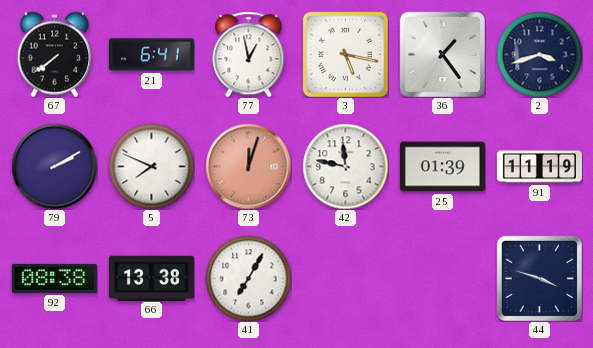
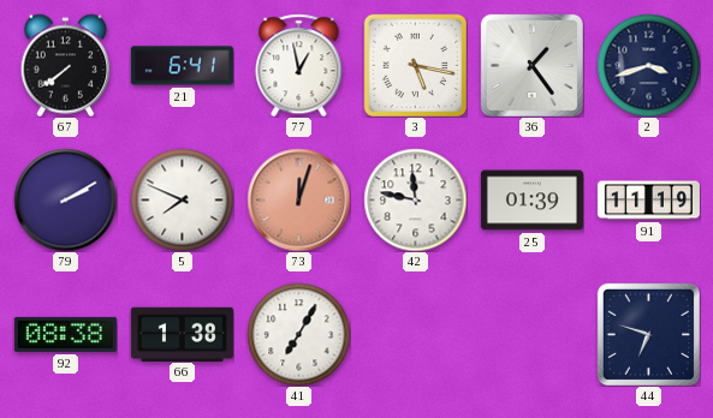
66: 13:38 -> 1:38 (182, 334)
44: 3:48 -> 6:48 (648, 334)
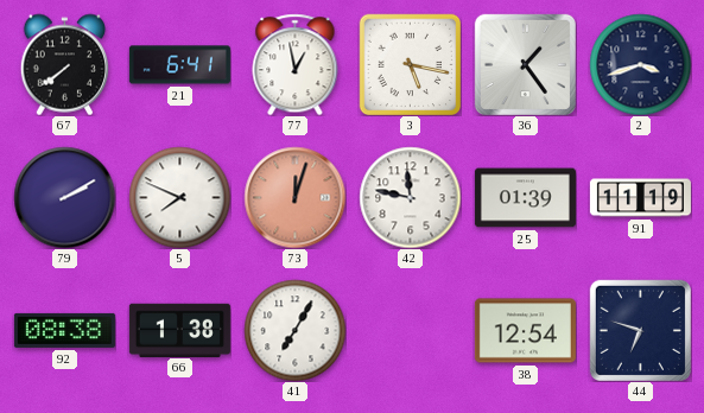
38: none -> 12:54 (525, 331)
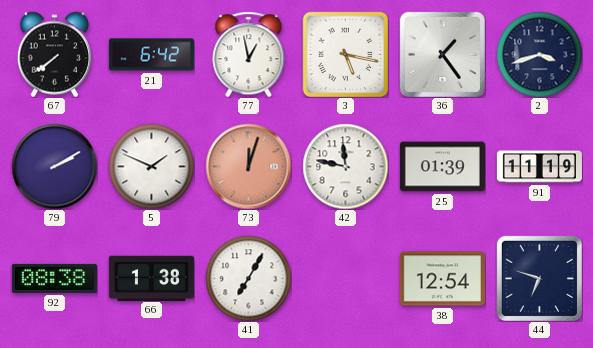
21: 6:41 -> 6:42 (151, 55)
5: 7:49 -> 1:49 (151, 166)
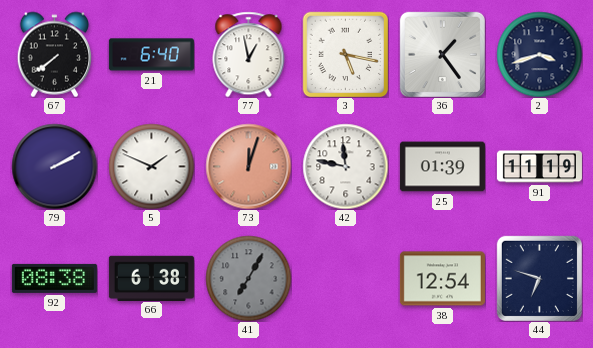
21: 6:42 -> 6:40 (151, 55)
66: 1:38 -> 6:38 (151, 278)
41 dial: white -> grey (248, 278)
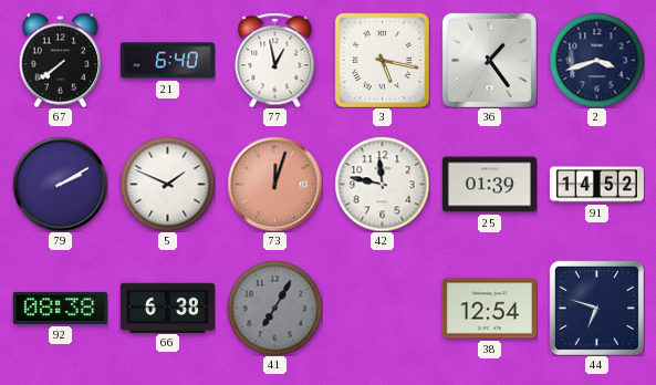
91: 11:19 -> 14:52 (596, 185)
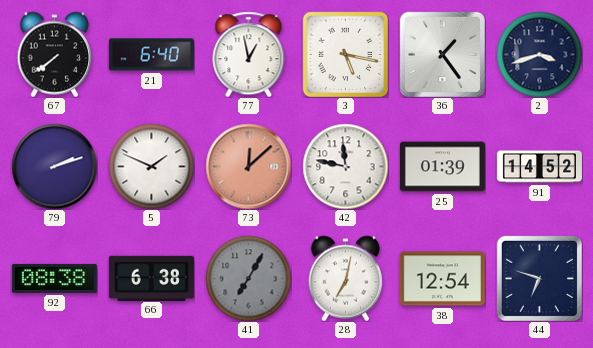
79: 2:10 -> 2:12 (54, 166)
73: 12:03 -> 12:08 (248, 166)
28: none -> 7:02 (345, 278)
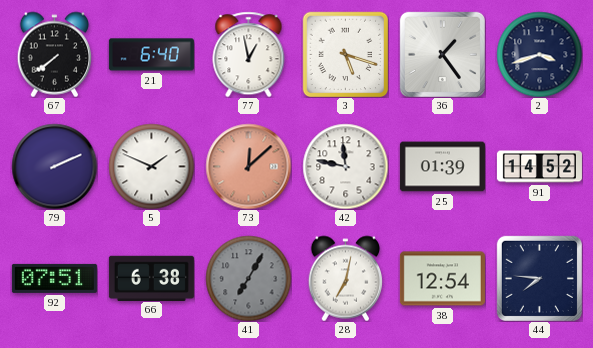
3: 5:17 -> 5:18 (345, 54)
79: 2:12 -> 2:11 (54, 166)
92: 08:38 -> 07:51 (54, 278)
44: 6:48 -> 7:46 (539, 278)
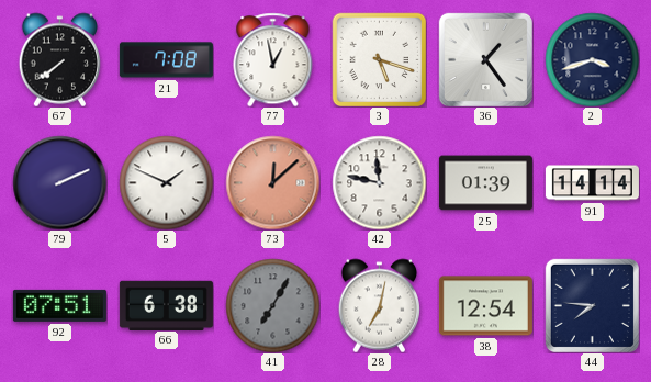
21: 6:40 -> 7:08 (166, 60)
91: 14:52 -> 14:14 (592, 183)
